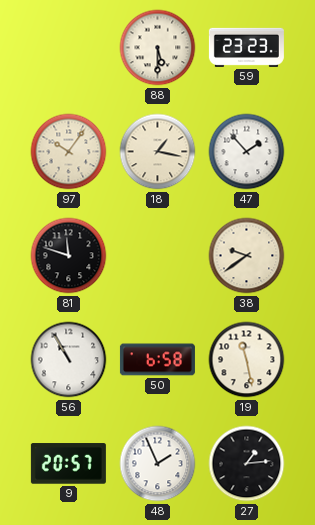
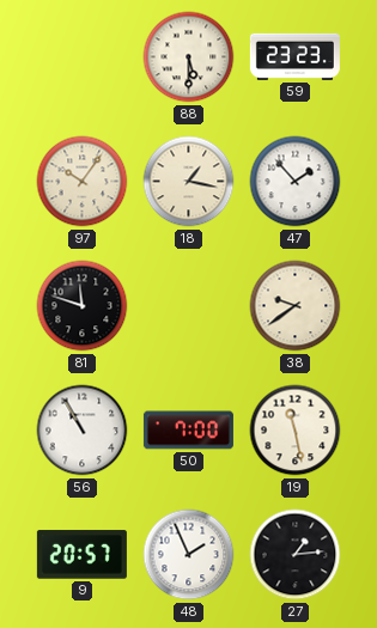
50: 6:58 -> 7:00 (188, 431)
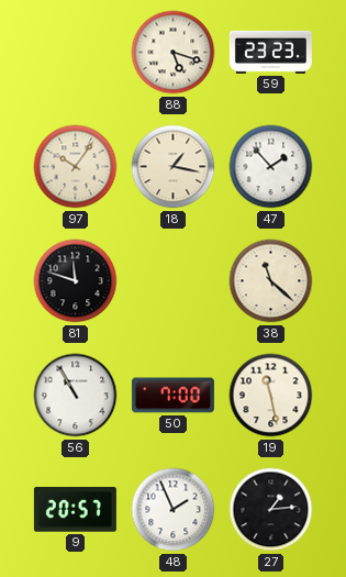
88: 5:30 -> 5:18 (174, 53)
38: 9:39 -> 11:22 (271, 281)
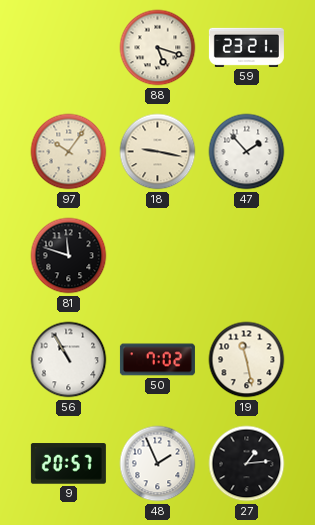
59: 23:23 -> 23:21 (246, 47)
18: 1:17 -> 9:17 (158, 152)
38: 11:22 -> none (271, 281)
50: 7:00 -> 7:02 (157, 360)
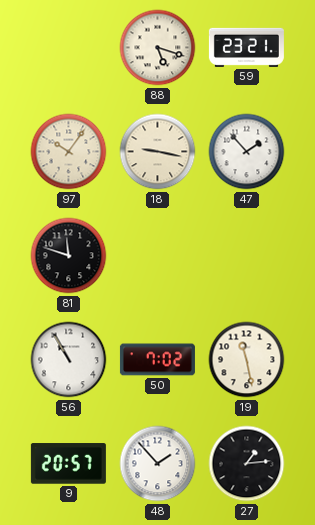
48: 1:56 -> 1:53 (158, 464)
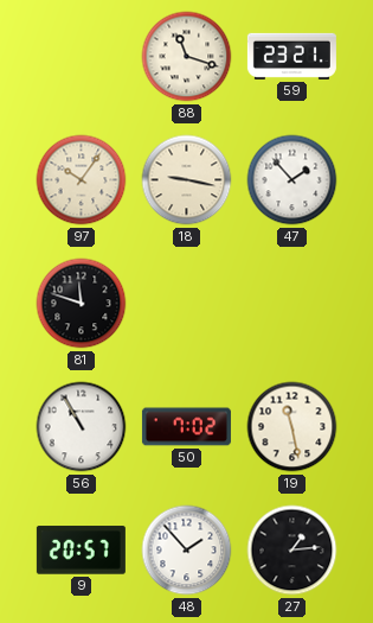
88: 5:18 -> 11:18 (187, 57)
